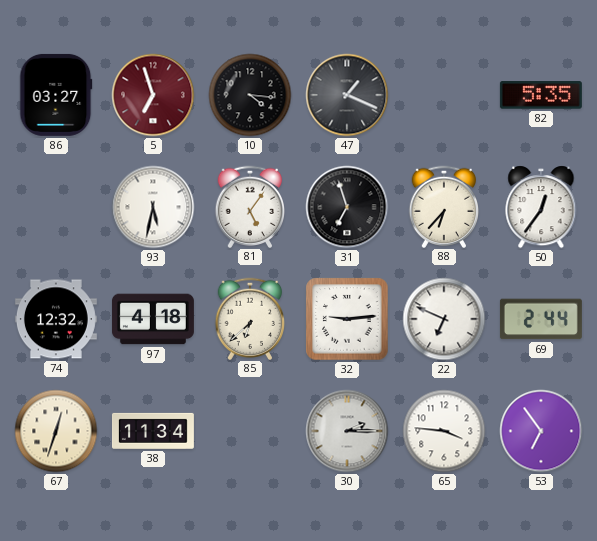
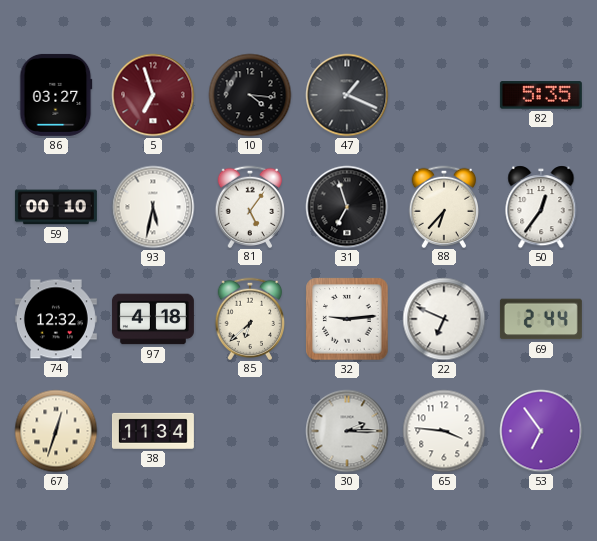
59: none -> 00:10 (56, 207)
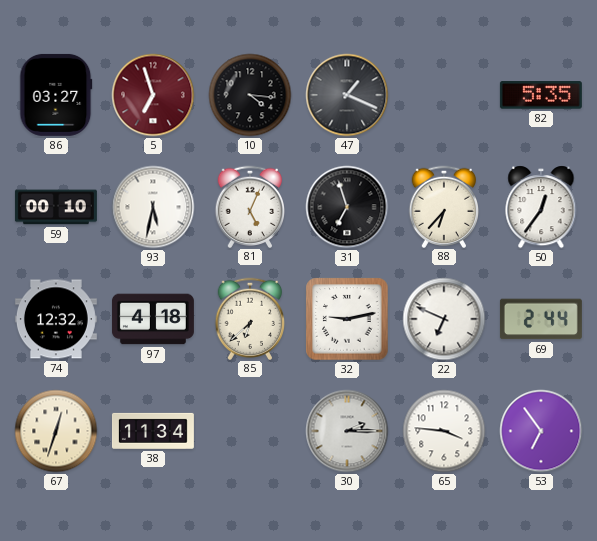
81: 5:06 -> 5:04 (250, 206)
32: 9:14 -> 9:13 (347, 319)
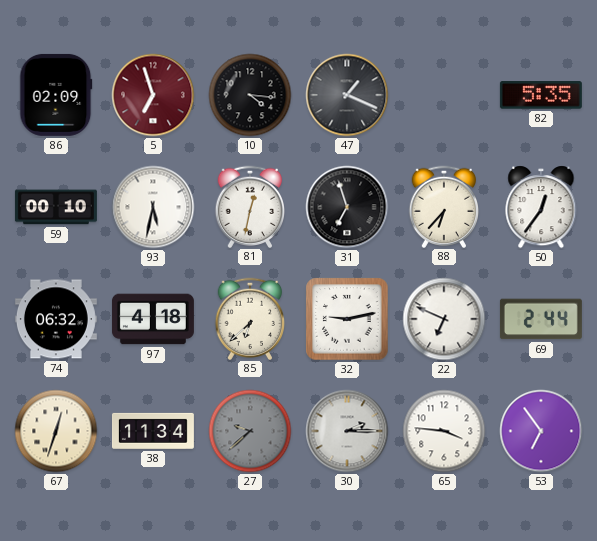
86: 03:27 -> 02:09 (56, 95)
81: 5:04 -> 12:32 (250, 206)
74: 12:32 -> 06:32 (56, 319)
27: none -> 9:38 (250, 431)
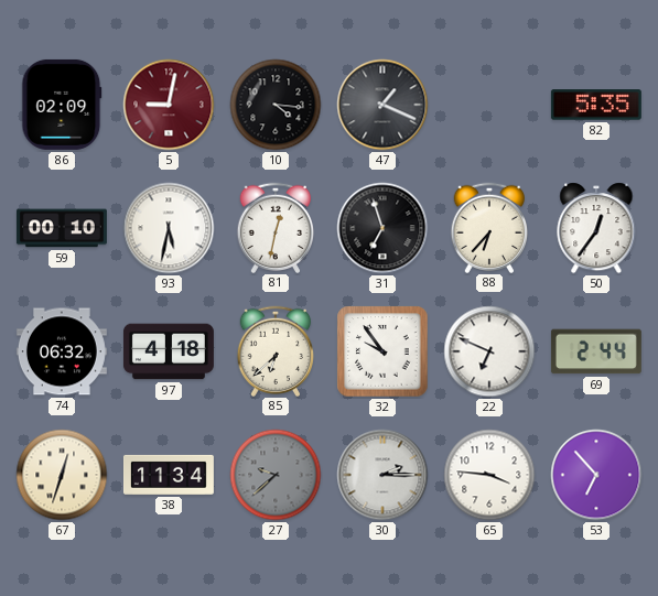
5: 6:57 -> 9:02 (169, 105)
32: 9:13 -> 9:54 (382, 351)
53: 6:54 -> 6:53 (596, 475)
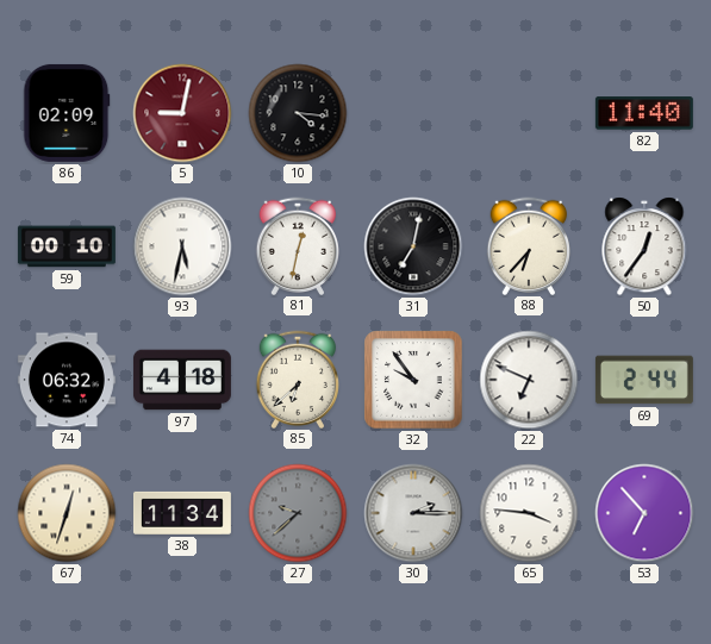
47: 1:19 -> none (382, 105)
82: 5:35 -> 11:40 (644, 113)
31: 6:57 -> 7:02 (413, 246)
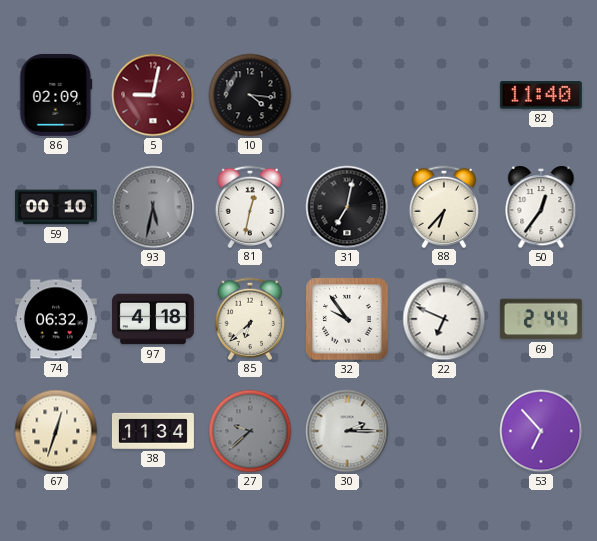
93 dial: white -> grey (153, 207)
65: 3:46 -> none (529, 513)
